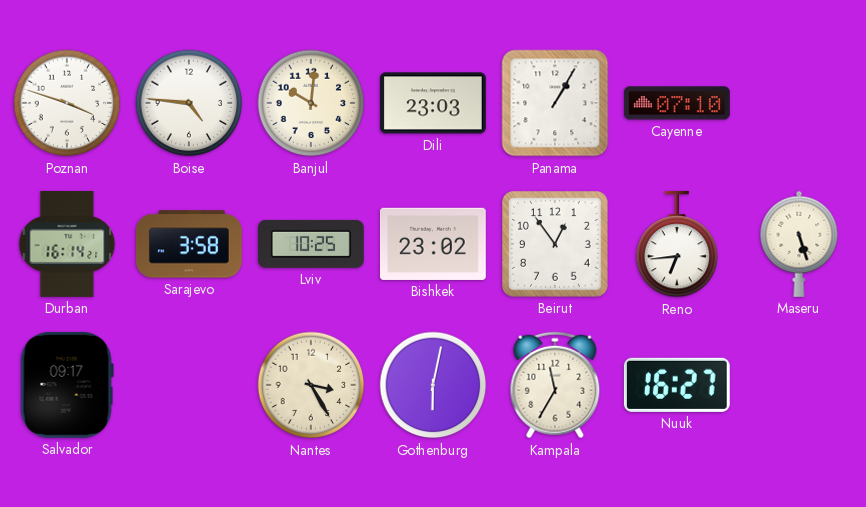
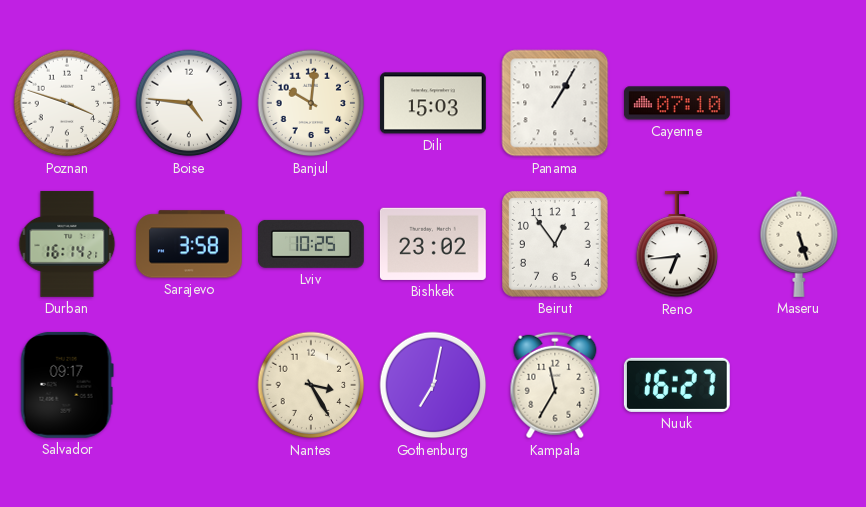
Dili: 23:03 -> 15:03 (433, 103)
Gothenburg: 6:02 -> 7:02 (433, 385)
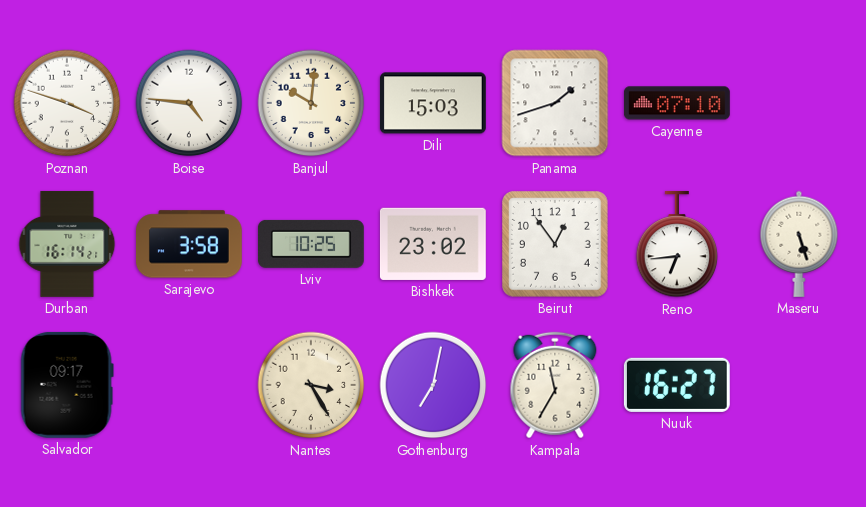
Panama: 1:05 -> 1:42 (555, 103)
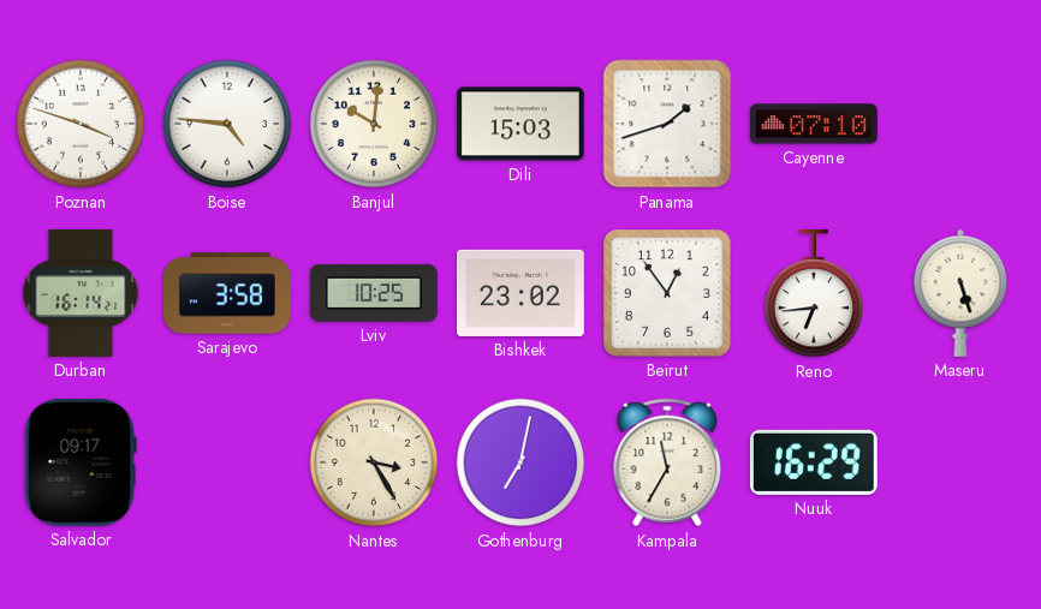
Nuuk: 16:27 -> 16:29 (814, 462)
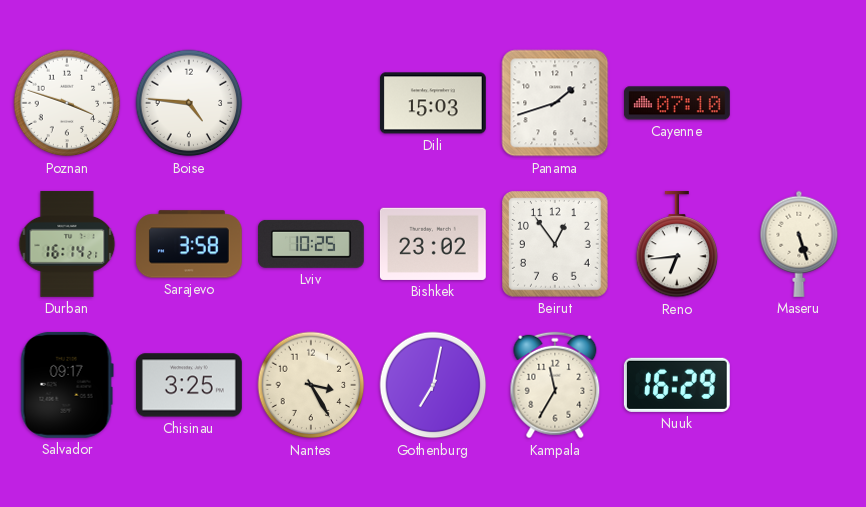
Banjul: 10:01 -> none (374, 124)
Chisinau: none -> 3:25 (189, 385)
